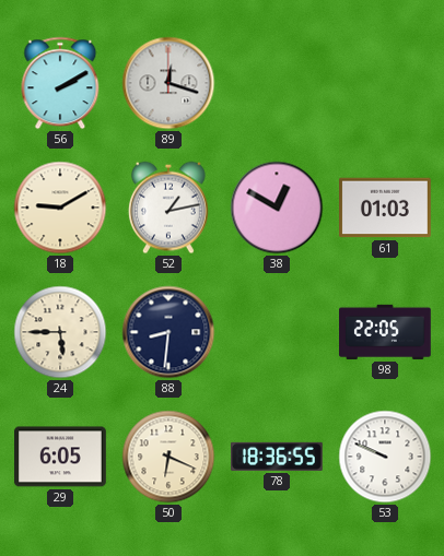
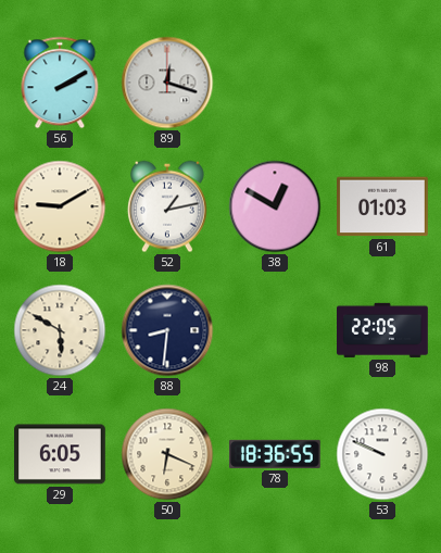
24: 5:45 -> 5:50 (60, 330)
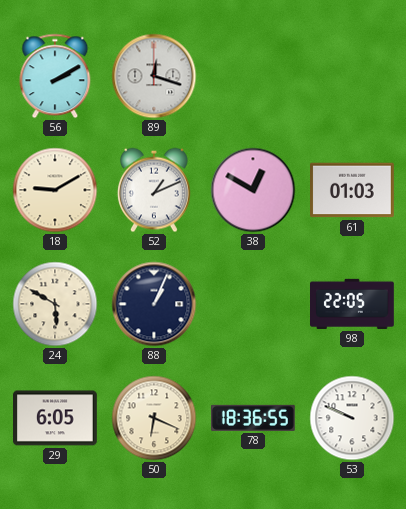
52: 1:13 -> 1:11 (154, 190)
88: 8:31 -> 1:04 (154, 304)
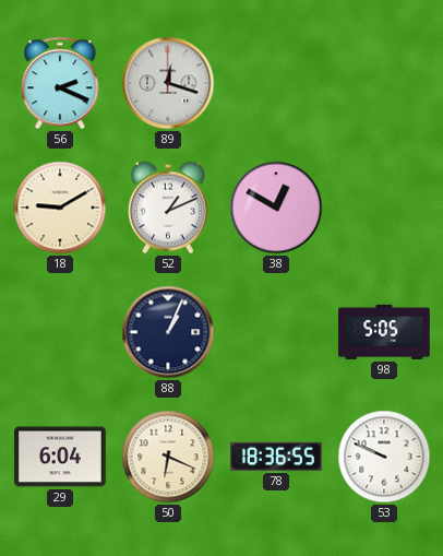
56: 2:10 -> 2:19 (60, 83)
61: 01:03 -> none (353, 190)
24: 5:50 -> none (55, 304)
98: 22:05 -> 5:05 (385, 332)
29: 6:05 -> 6:04 (61, 457)
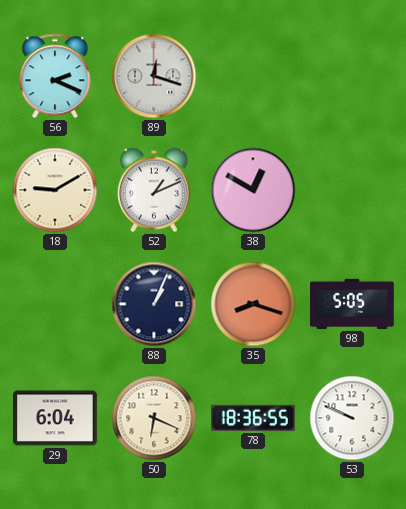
35: none -> 8:18 (253, 304)
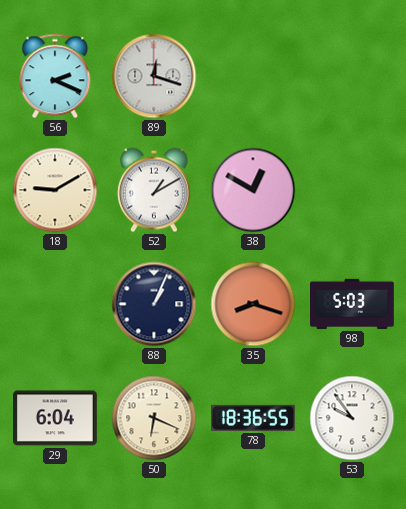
52: 1:11 -> 1:10 (154, 190)
98: 5:05 -> 5:03 (353, 304)
53: 9:49 -> 9:54 (352, 418)
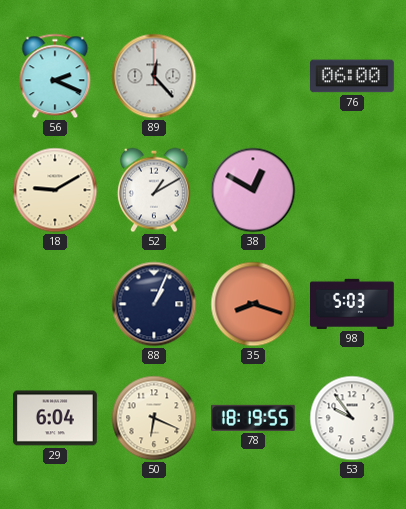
89: 12:18 -> 12:23 (154, 76)
76: none -> 06:00 (353, 76)
78: 18:36 -> 18:19 (253, 418)
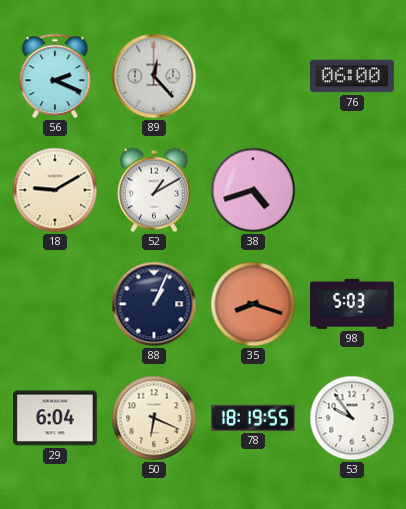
38: 12:50 -> 4:42 (253, 190)
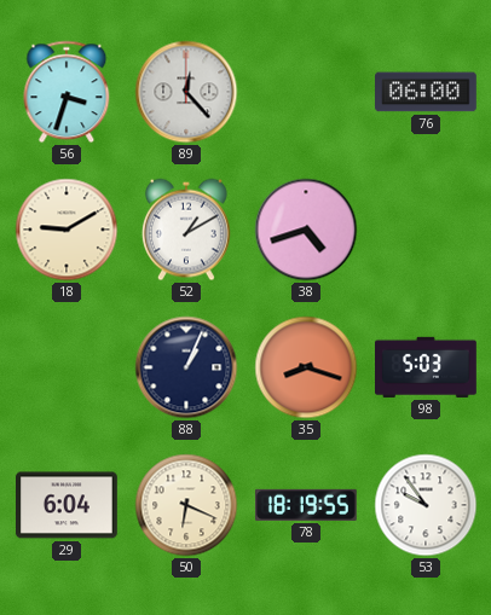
56: 2:19 -> 3:33 (67, 92)
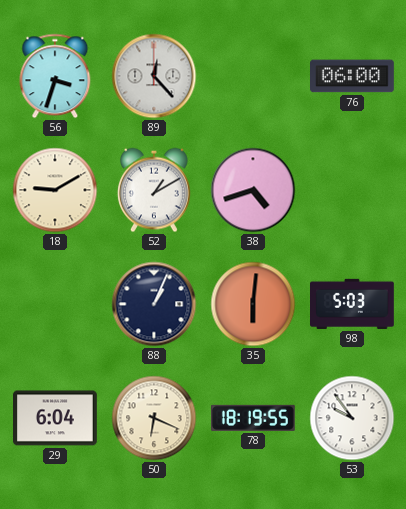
35: 8:18 -> 6:01 (253, 304)
